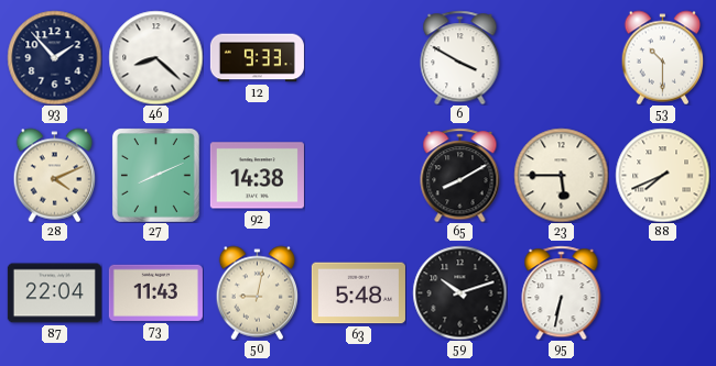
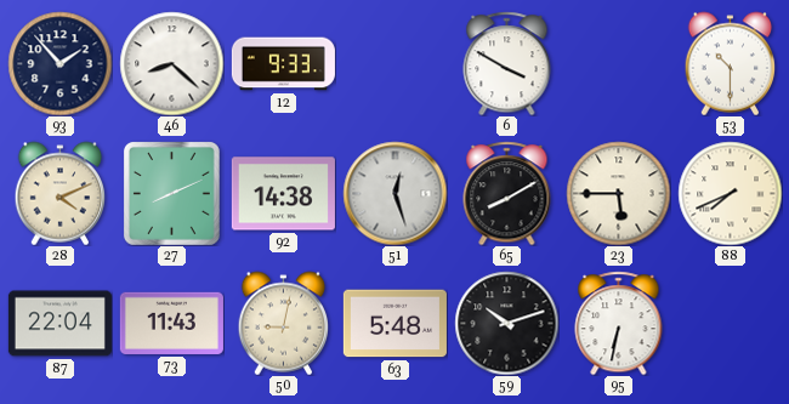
51: none -> 12:27 (394, 193)
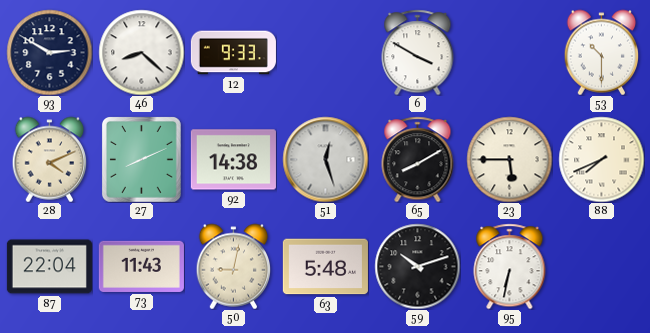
93: 1:53 -> 2:50 (49, 52)
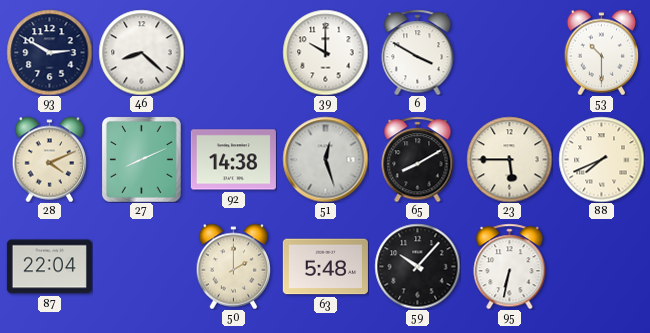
12: 9:33 -> none (233, 53)
39: none -> 10:00 (325, 52)
73: 11:43 -> none (141, 266)
50: 9:02 -> 2:00 (234, 266)
59: 10:12 -> 10:07 (417, 266)
